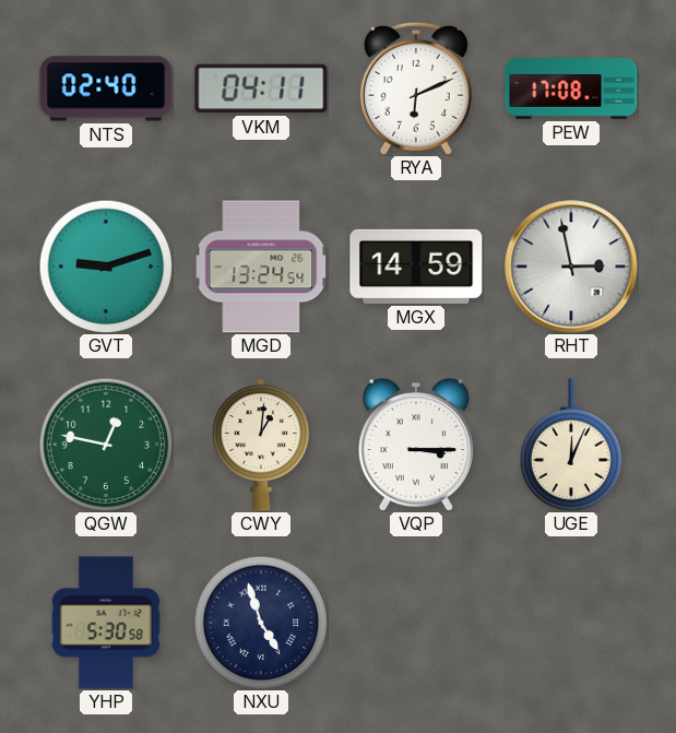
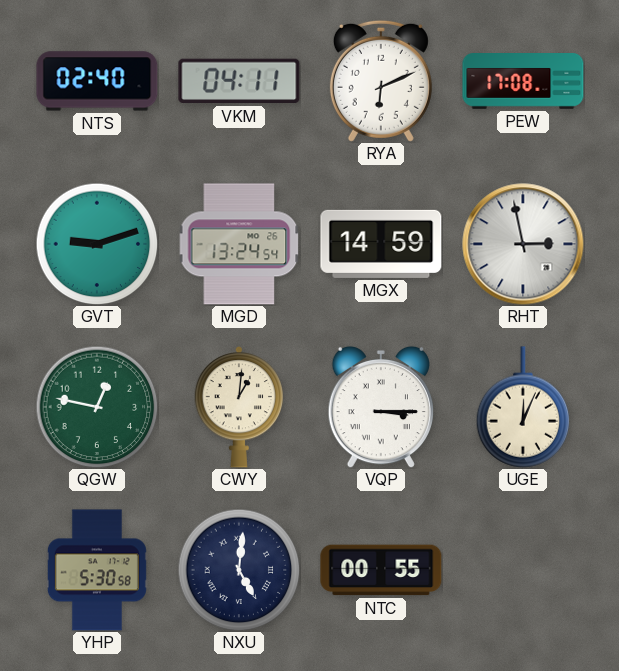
NXU: 4:57 -> 5:01 (239, 570)
NTC: none -> 00:55 (381, 570)
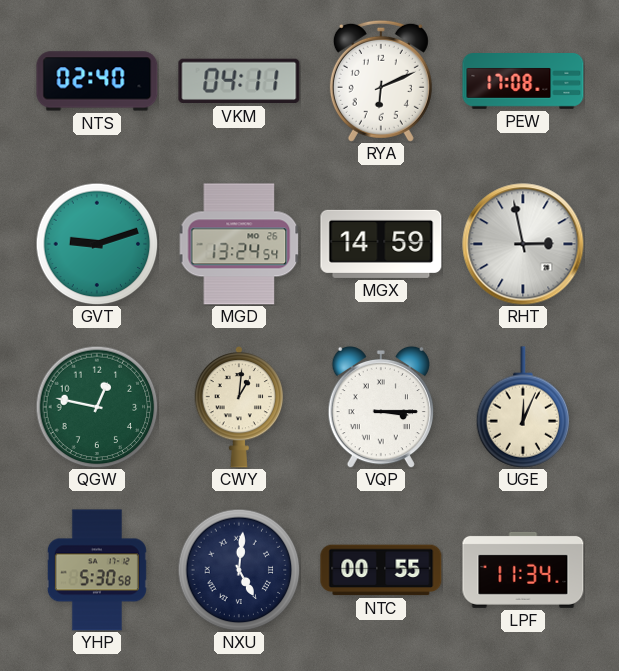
LPF: none -> 11:34 (523, 570)
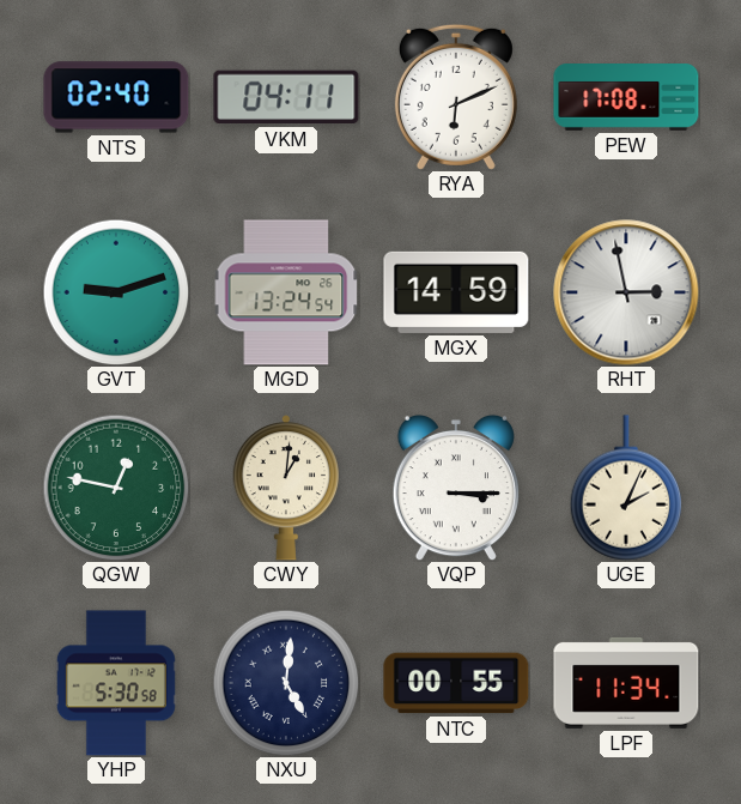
UGE: 12:04 -> 2:04 (626, 488)
